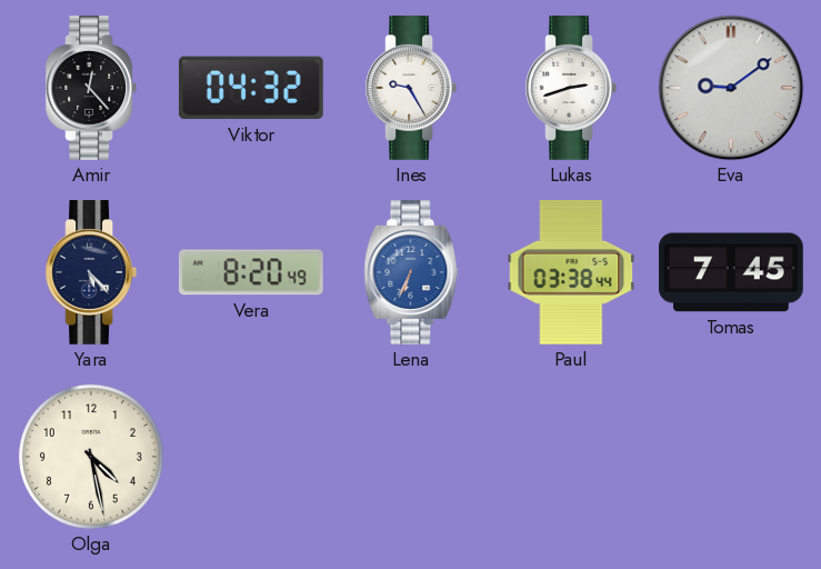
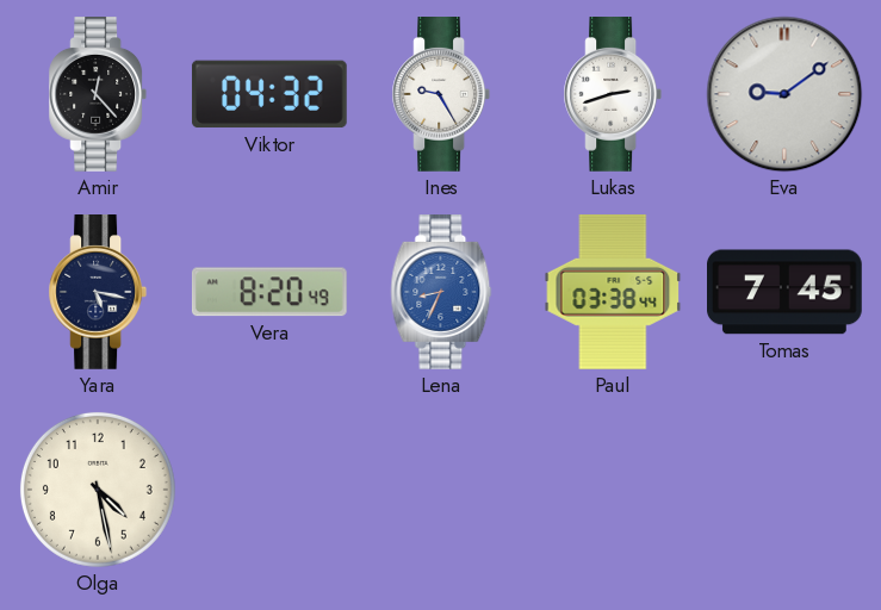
Yara: 5:23 -> 5:17 (98, 293)
Lena: 6:34 -> 8:34 (441, 293)
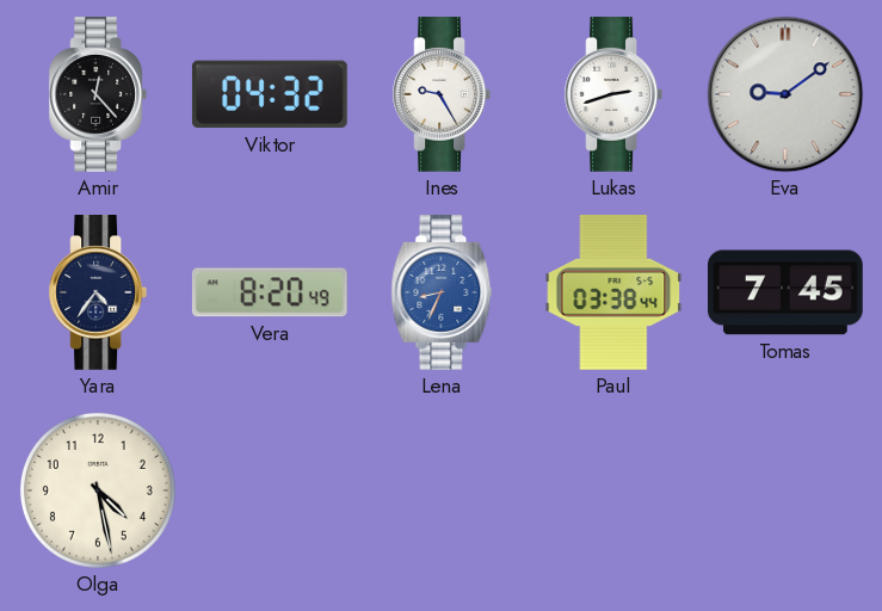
Yara: 5:17 -> 4:36 (98, 294)
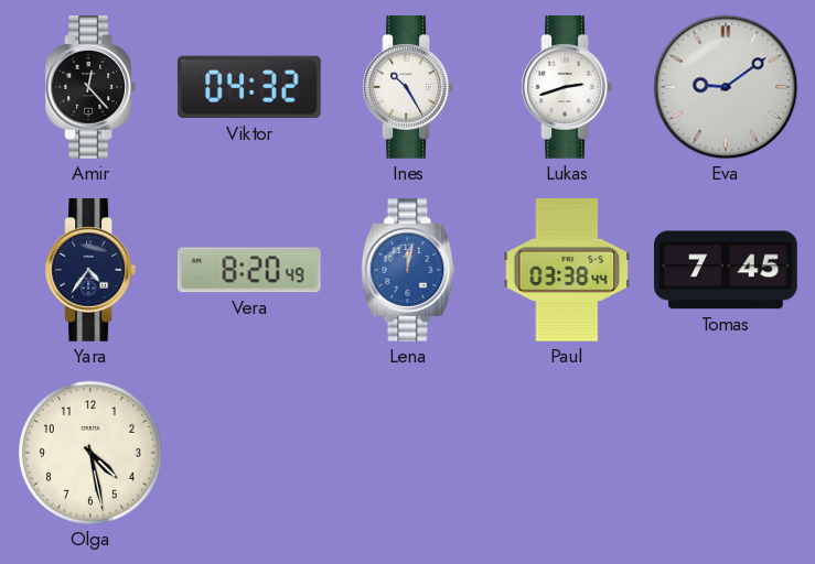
Ines: 9:25 -> 10:25 (408, 88)
Lena: 8:34 -> 12:02 (408, 271)
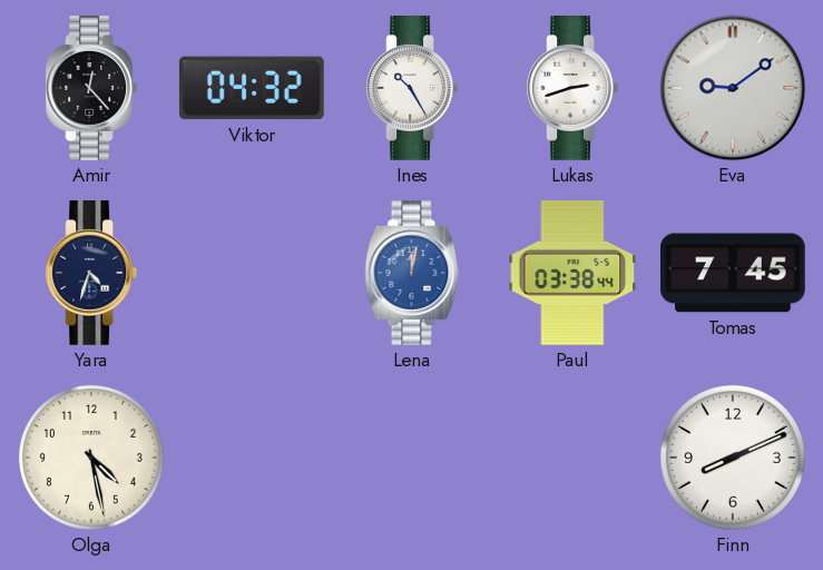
Yara: 4:36 -> 4:33 (91, 274)
Vera: 8:20 -> none (249, 270)
Finn: none -> 8:11 (733, 458)
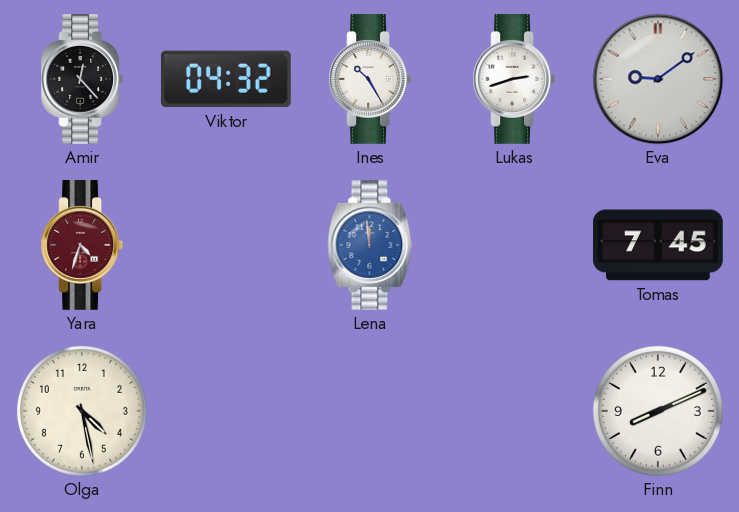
Yara dial: navy -> burgundy (82, 246)
Lena: 12:02 -> 11:59 (370, 246)
Paul: 03:38 -> none (572, 273)
